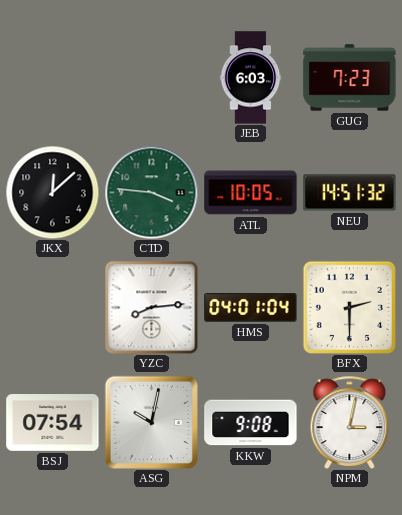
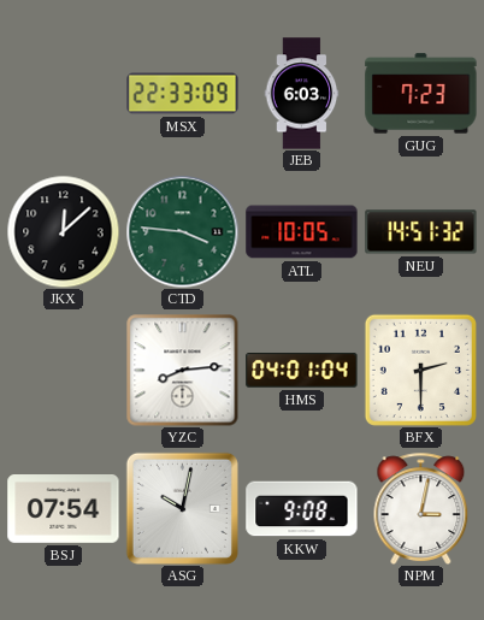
MSX: none -> 22:33 (183, 94)
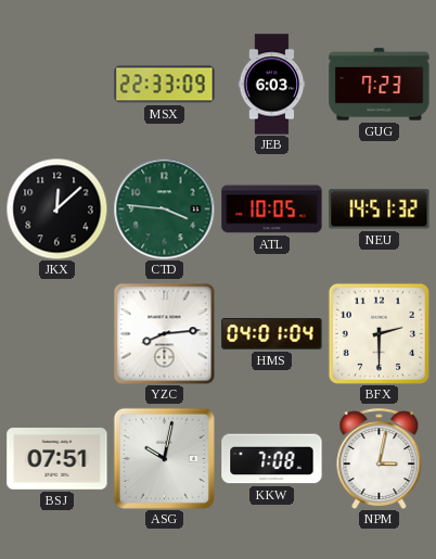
BSJ: 07:54 -> 07:51 (57, 459)
KKW: 9:08 -> 7:08 (272, 459)
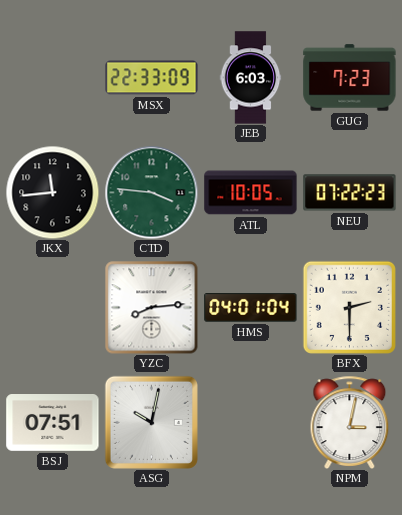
JKX: 12:08 -> 11:44 (52, 192)
NEU: 14:51 -> 07:22 (350, 193)
KKW: 7:08 -> none (272, 459)
